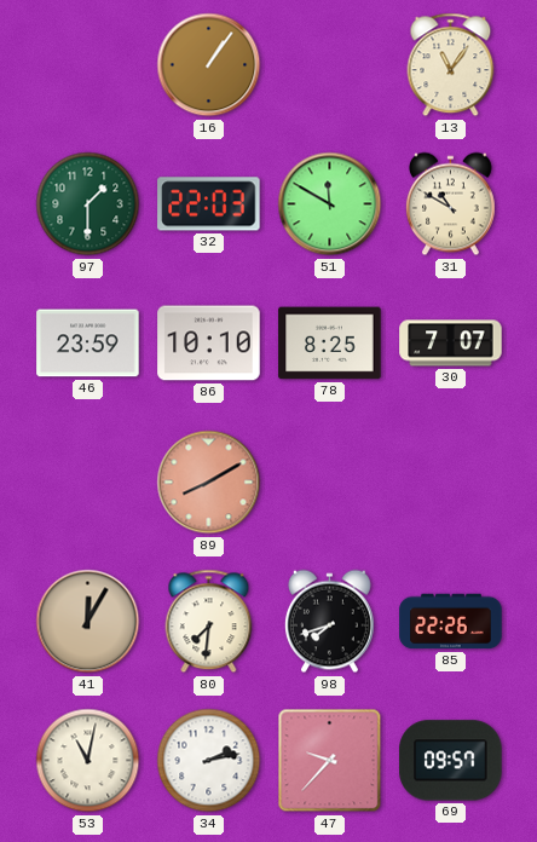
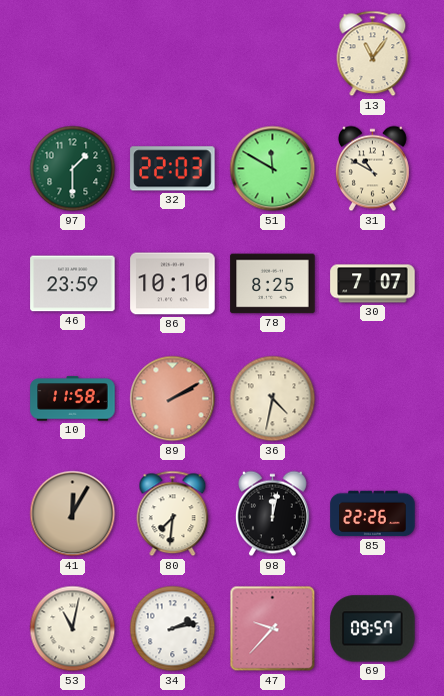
16: 1:06 -> none (209, 65)
10: none -> 11:58 (73, 399)
89: 8:10 -> 2:10 (173, 399)
36: none -> 4:32 (273, 399)
98: 7:42 -> 12:02 (272, 514)
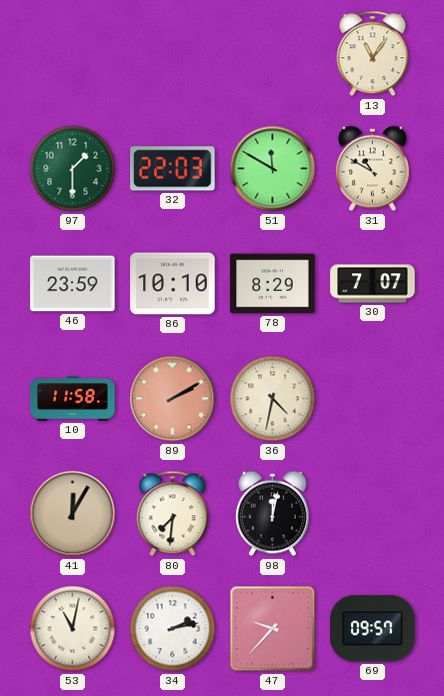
78: 8:25 -> 8:29 (273, 284)
85: 22:26 -> none (373, 514)
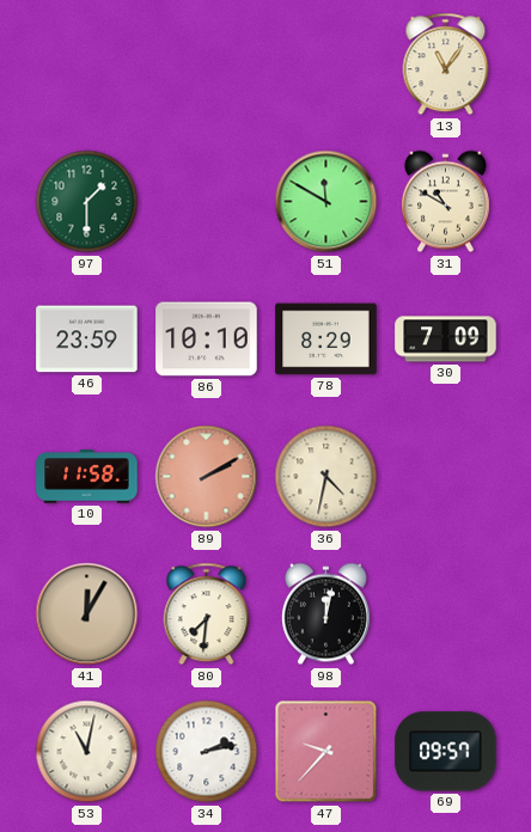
32: 22:03 -> none (173, 169)
30: 7:07 -> 7:09 (446, 339)
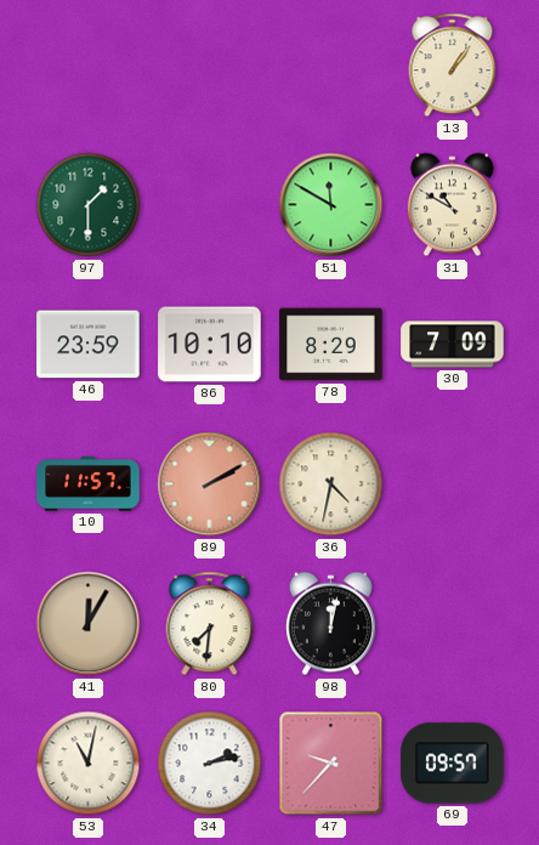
13: 11:06 -> 1:06 (453, 66)
10: 11:58 -> 11:57 (89, 484)
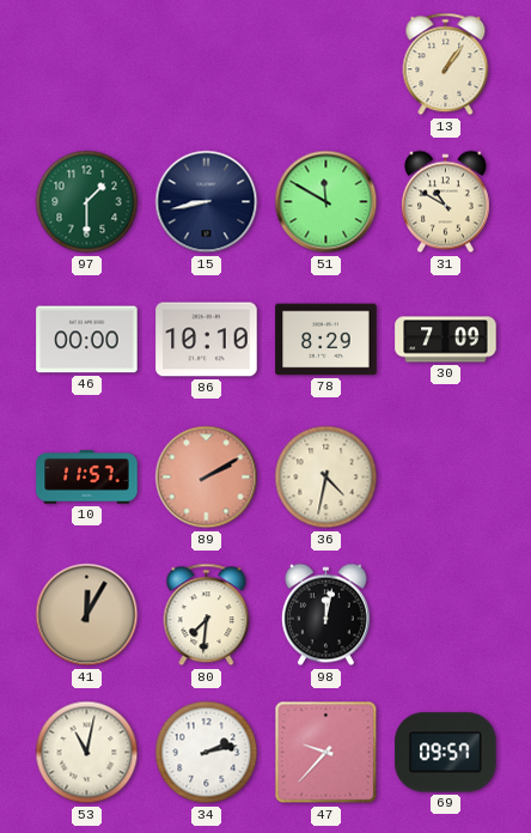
15: none -> 8:43 (207, 202)
46: 23:59 -> 00:00 (87, 340)
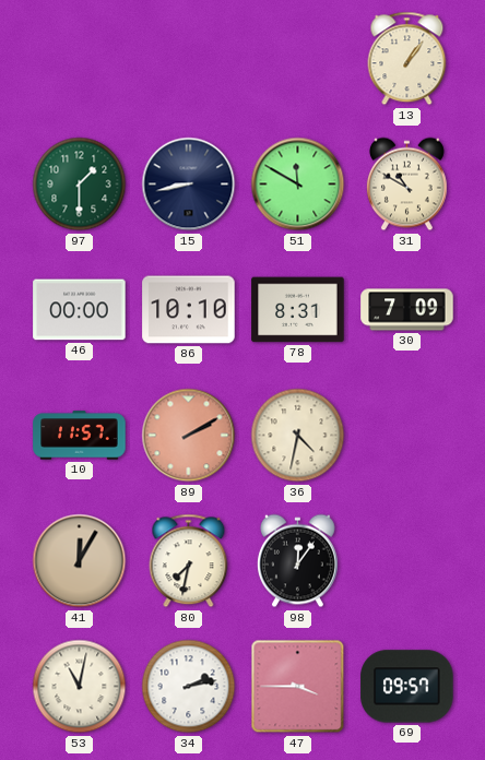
78: 8:29 -> 8:31 (298, 310)
80: 7:31 -> 7:32 (189, 561)
98: 12:02 -> 12:06 (297, 561)
47: 9:37 -> 3:45 (298, 687)
